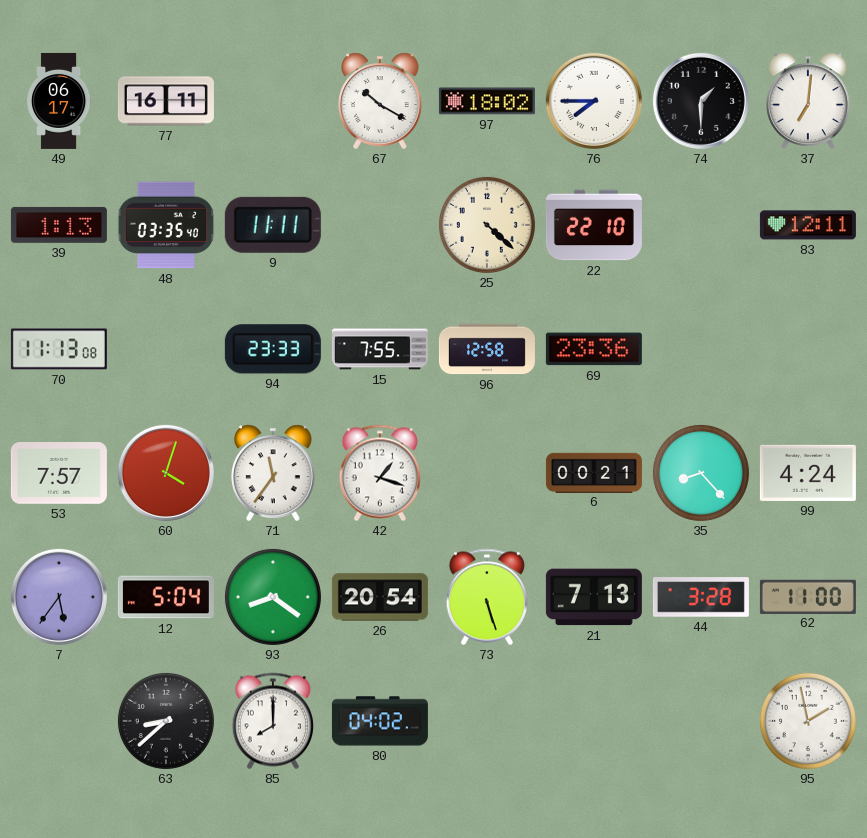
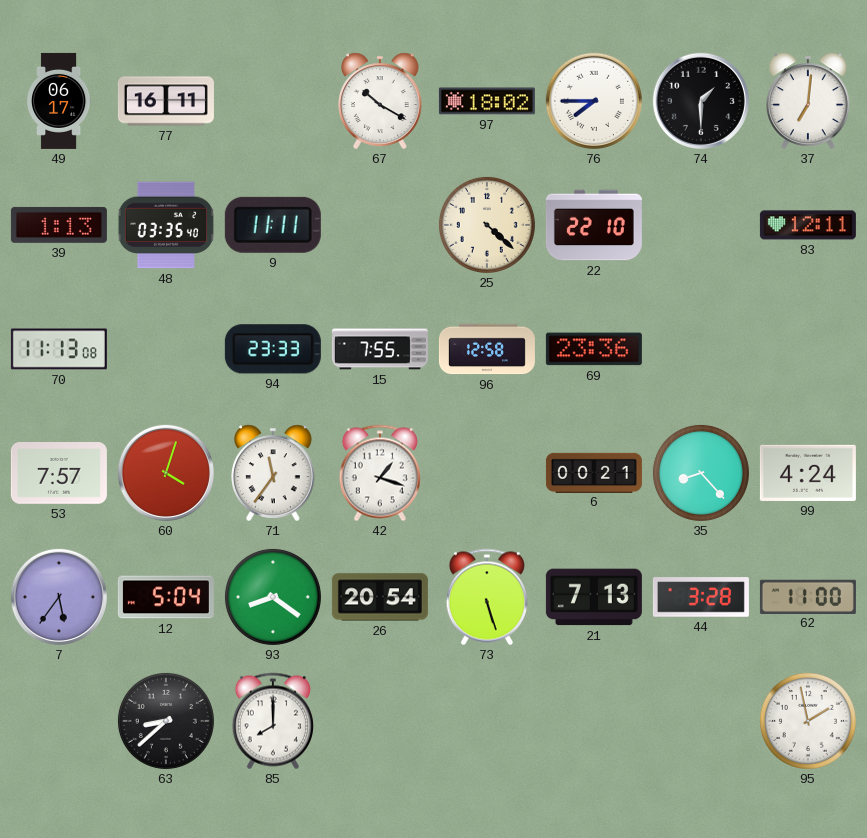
80: 04:02 -> none (380, 721)
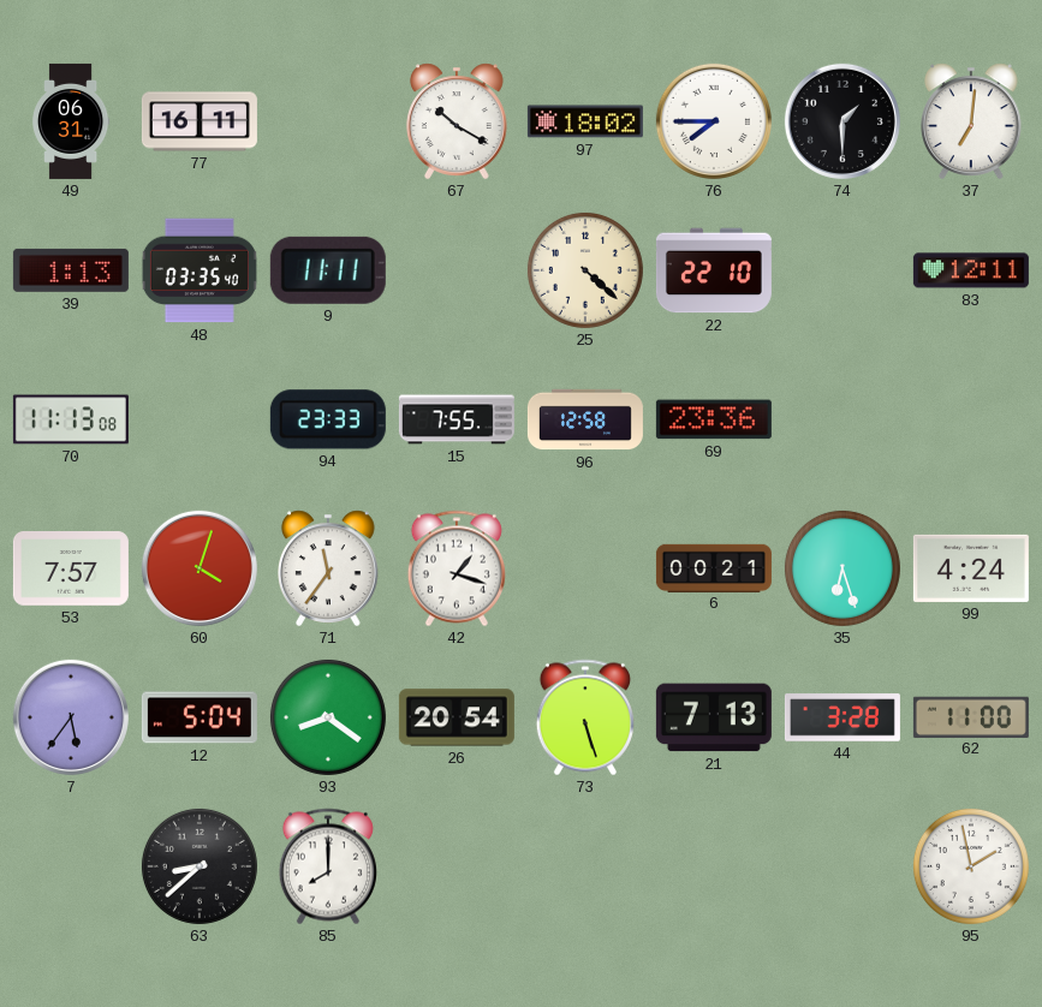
49: 06:17 -> 06:31 (72, 121)
35: 8:23 -> 6:27 (842, 568)
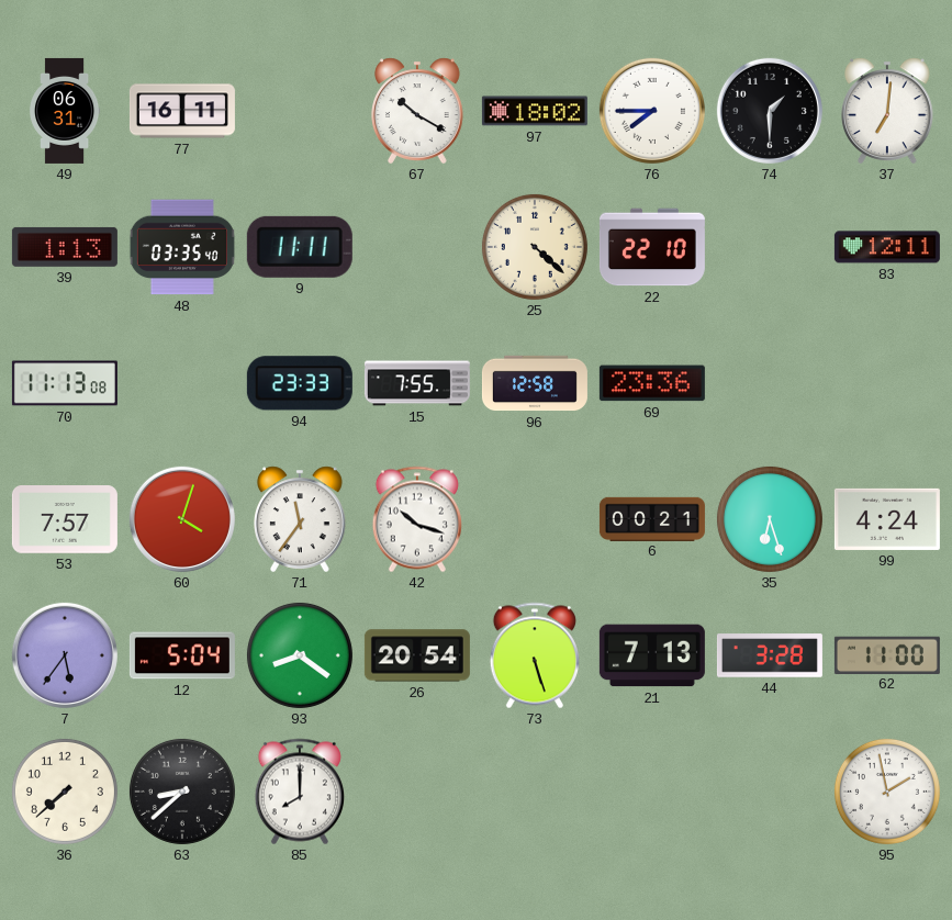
42: 1:18 -> 10:18 (417, 519)
36: none -> 7:38 (65, 792)
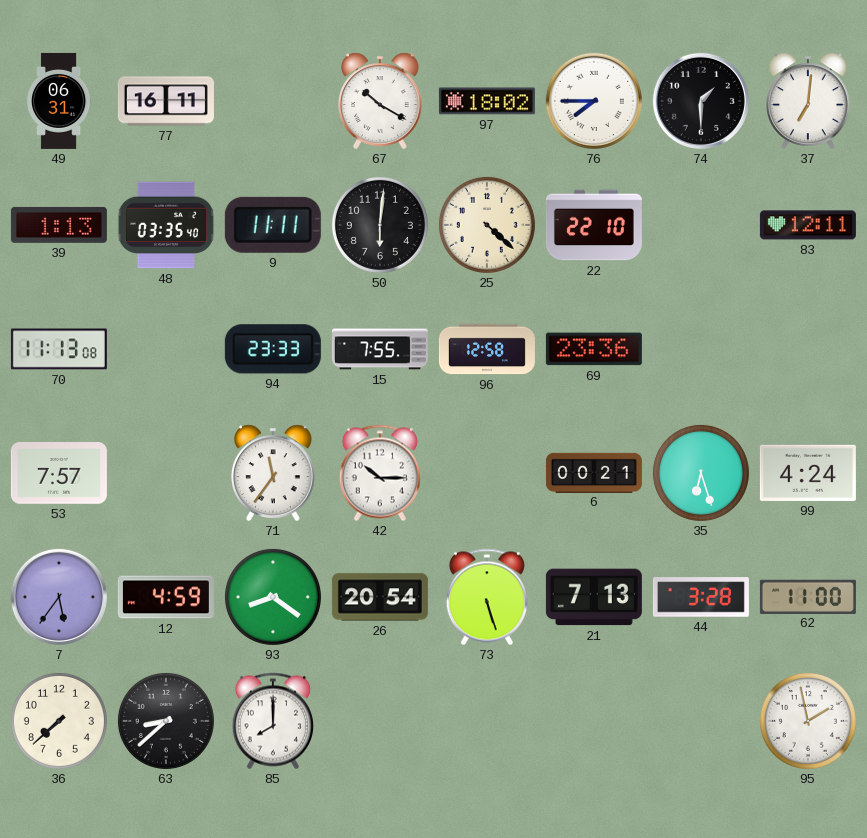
50: none -> 6:01 (380, 225)
60: 4:03 -> none (182, 519)
42: 10:18 -> 10:15 (380, 473)
12: 5:04 -> 4:59 (166, 597)
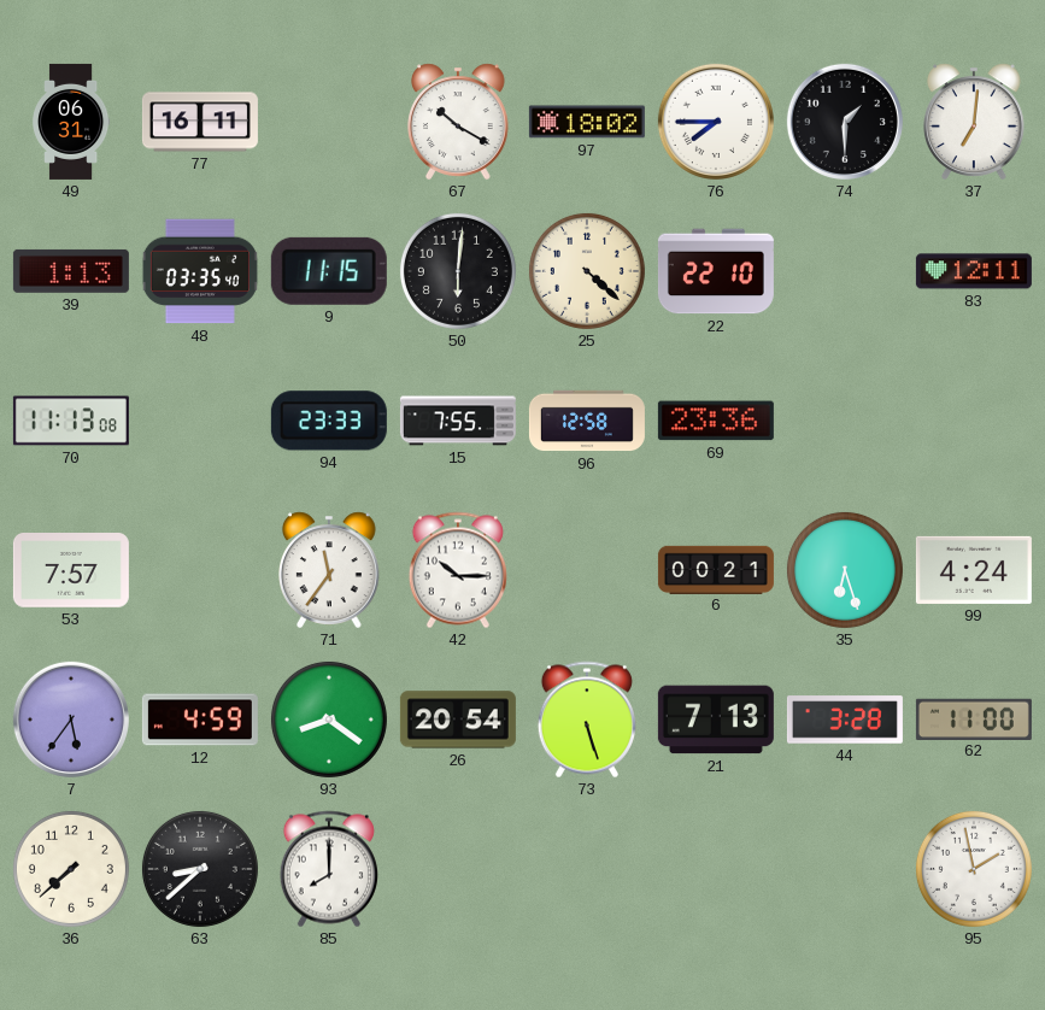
9: 11:11 -> 11:15 (329, 271)
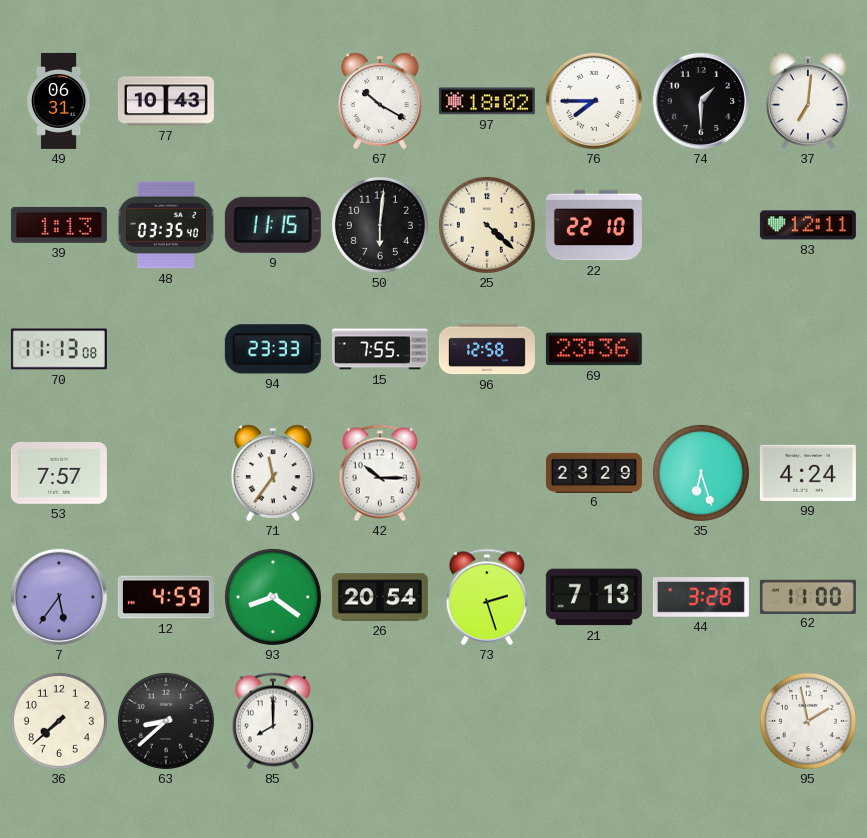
77: 16:11 -> 10:43 (166, 101)
6: 00:21 -> 23:29 (594, 472)
73: 5:27 -> 2:27 (487, 597)
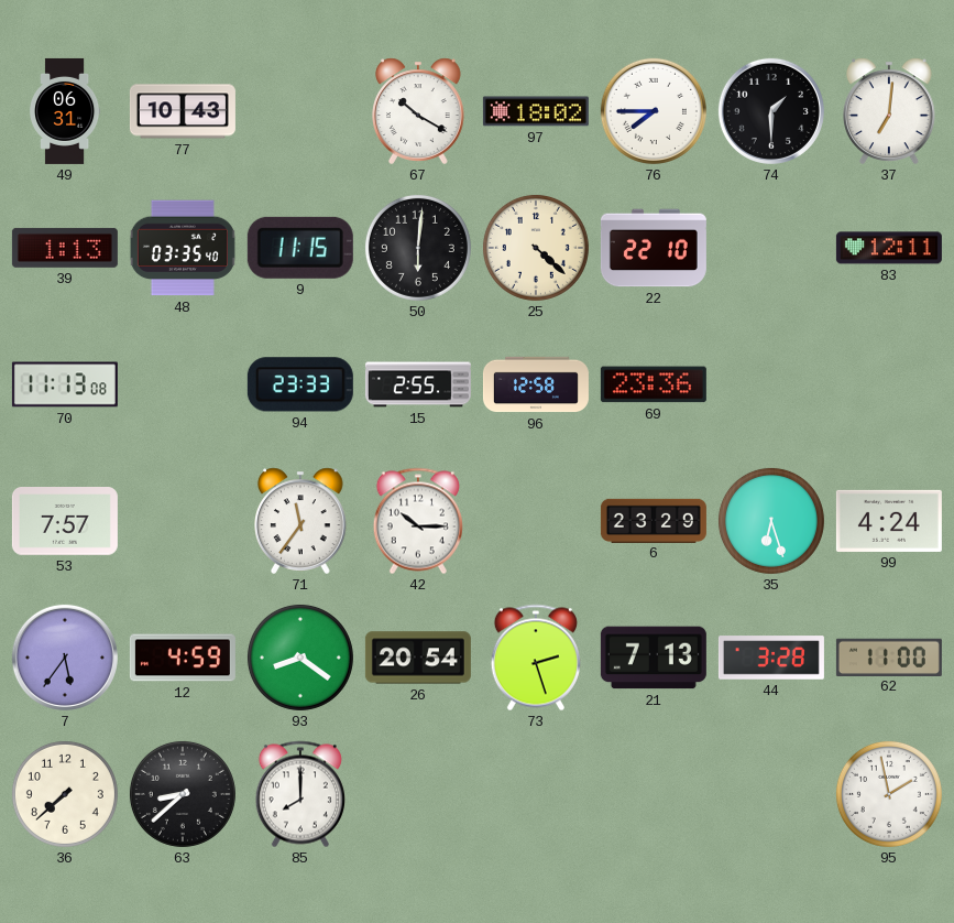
15: 7:55 -> 2:55 (418, 384)
